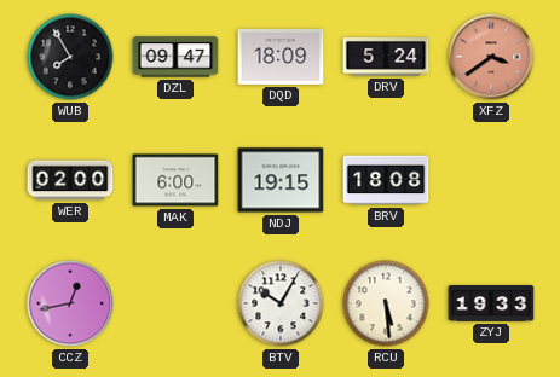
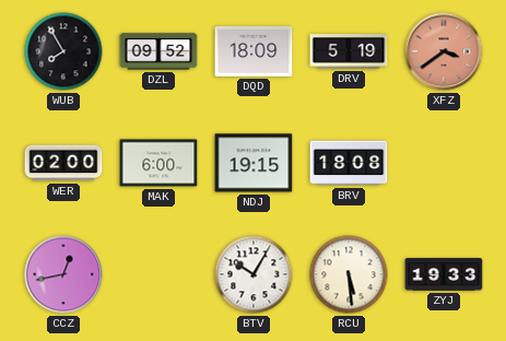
DZL: 09:47 -> 09:52 (158, 51)
DRV: 5:24 -> 5:19 (349, 51)
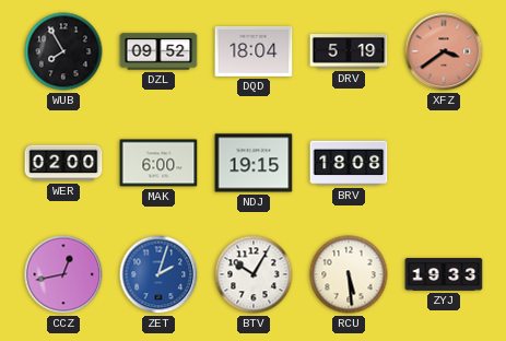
DQD: 18:09 -> 18:04 (254, 51)
ZET: none -> 2:03 (158, 274)
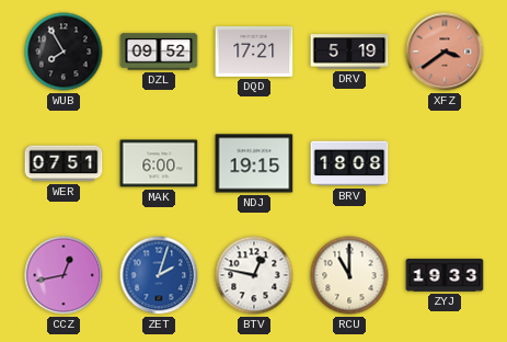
DQD: 18:04 -> 17:21 (254, 52)
WER: 02:00 -> 07:51 (64, 163)
BTV: 10:05 -> 12:47 (254, 275)
RCU: 5:29 -> 11:00 (349, 275)
